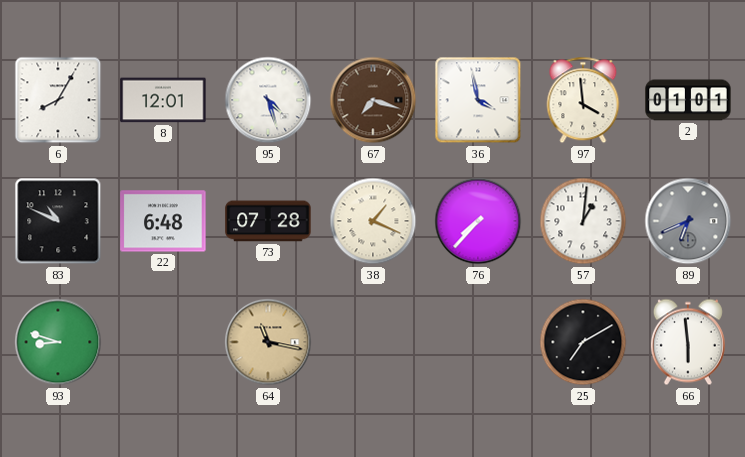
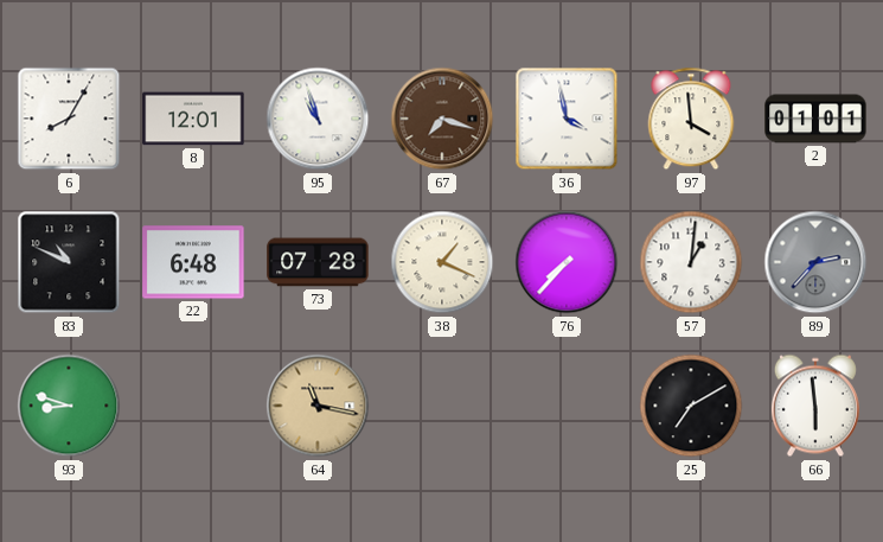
95: 4:27 -> 10:57 (318, 119)
89: 6:41 -> 2:37 (815, 262)
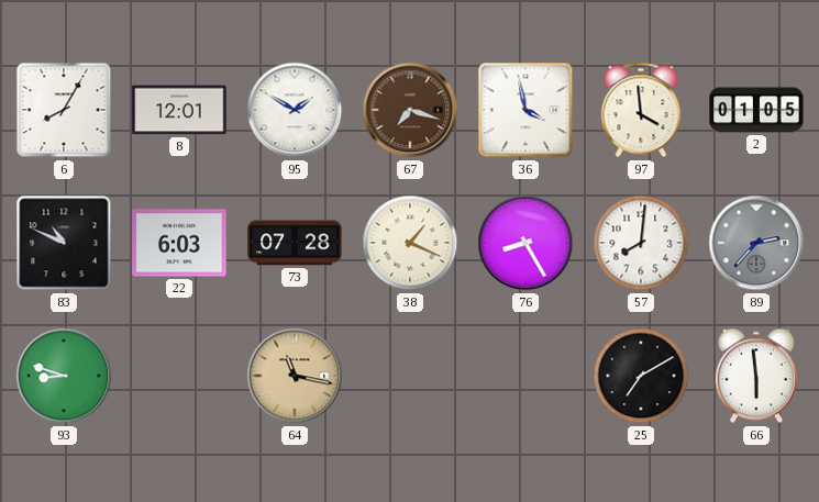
95: 10:57 -> 1:50 (295, 110)
2: 01:01 -> 01:05 (756, 110)
22: 6:48 -> 6:03 (179, 243)
76: 7:37 -> 8:25 (525, 243)
57: 1:01 -> 8:01 (641, 243)
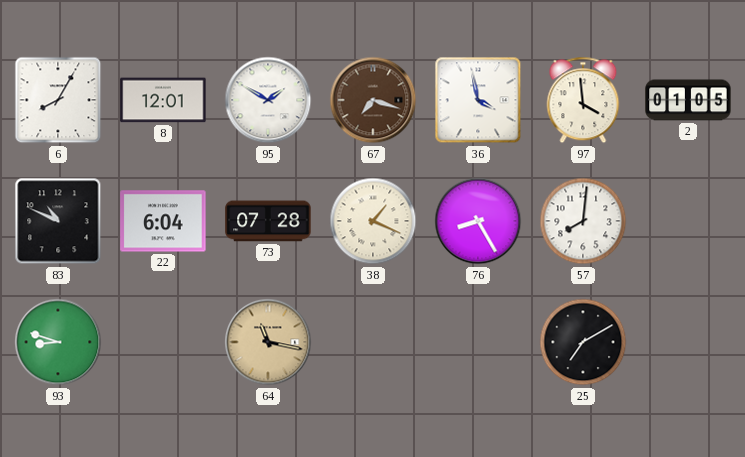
22: 6:03 -> 6:04 (163, 221)
89: 2:37 -> none (756, 243)
66: 5:59 -> none (756, 376)
